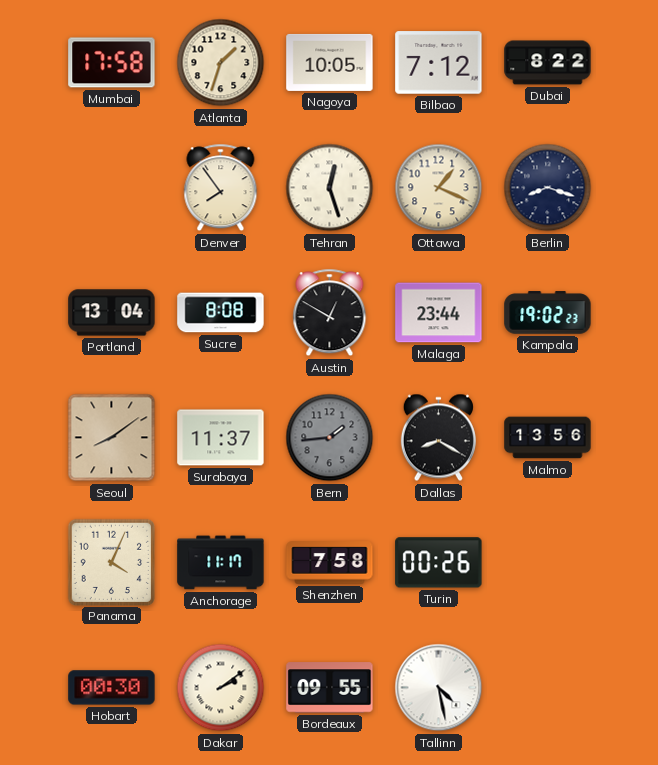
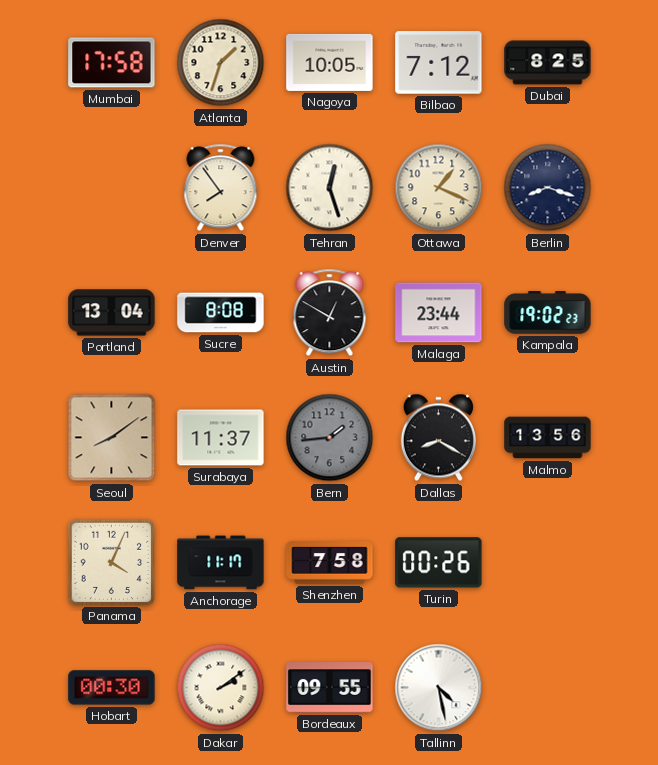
Dubai: 8:22 -> 8:25 (548, 63)
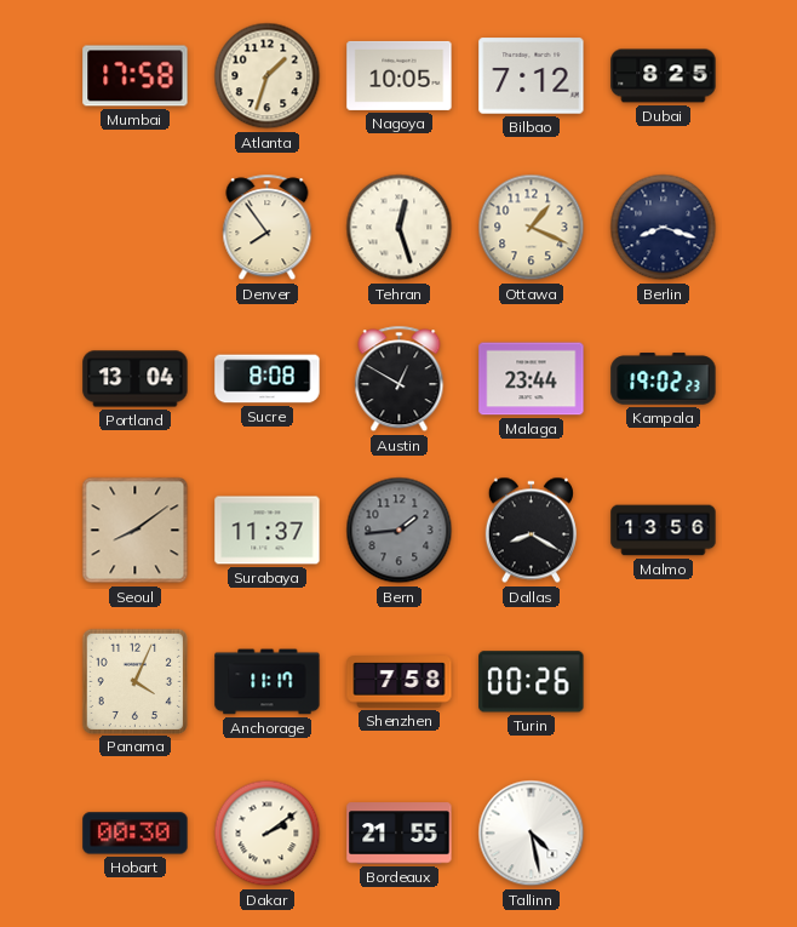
Bordeaux: 09:55 -> 21:55 (400, 834)
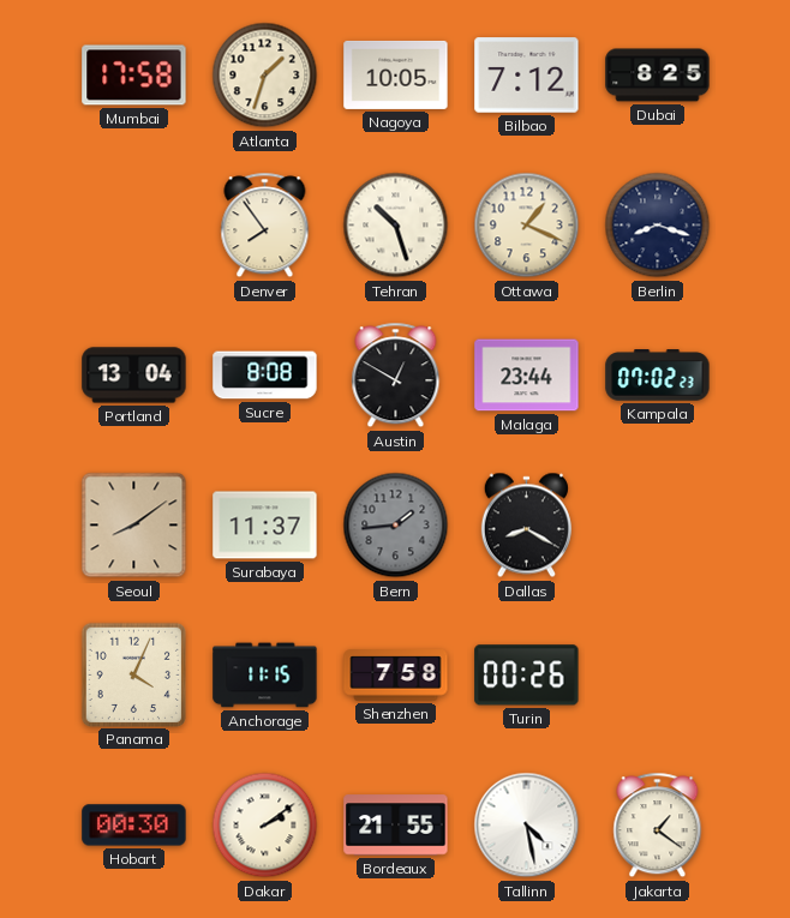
Tehran: 12:27 -> 10:27 (396, 226)
Kampala: 19:02 -> 07:02 (658, 376)
Malmo: 13:56 -> none (664, 531)
Anchorage: 11:17 -> 11:15 (265, 676)
Jakarta: none -> 1:21 (658, 826)
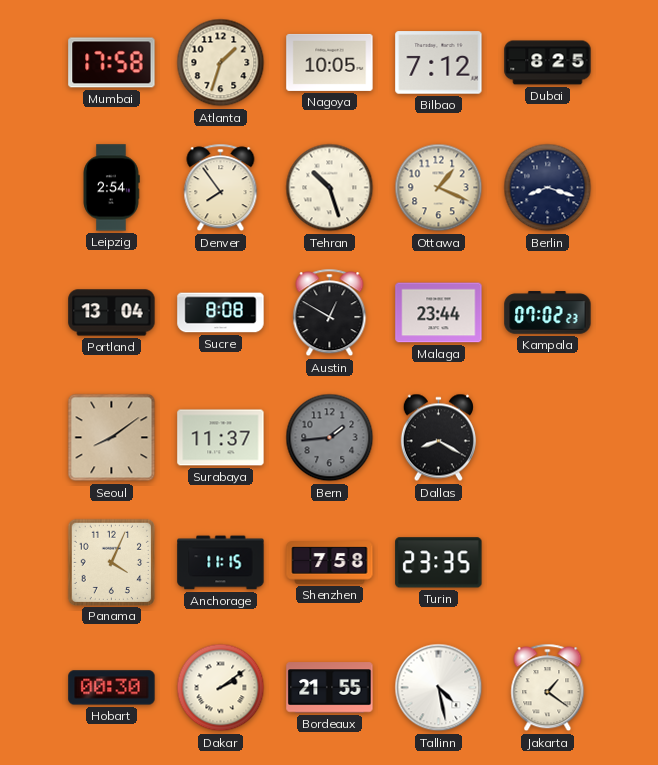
Leipzig: none -> 2:54 (111, 188)
Turin: 00:26 -> 23:35 (439, 563)
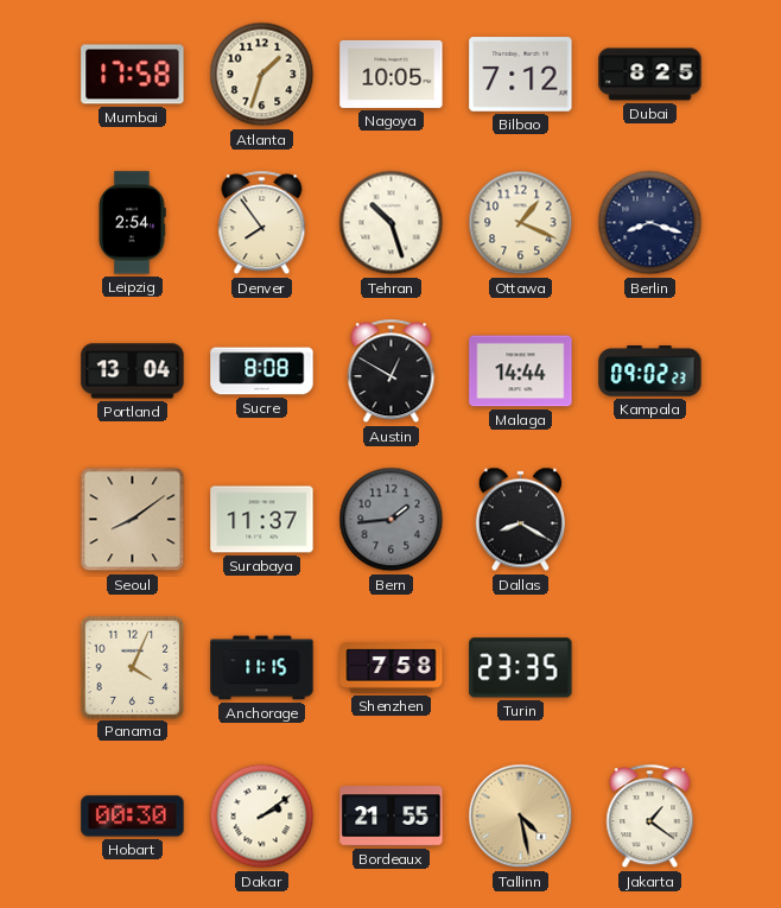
Malaga: 23:44 -> 14:44 (521, 372)
Kampala: 07:02 -> 09:02 (650, 372)
Tallinn dial: white -> champagne (521, 817)
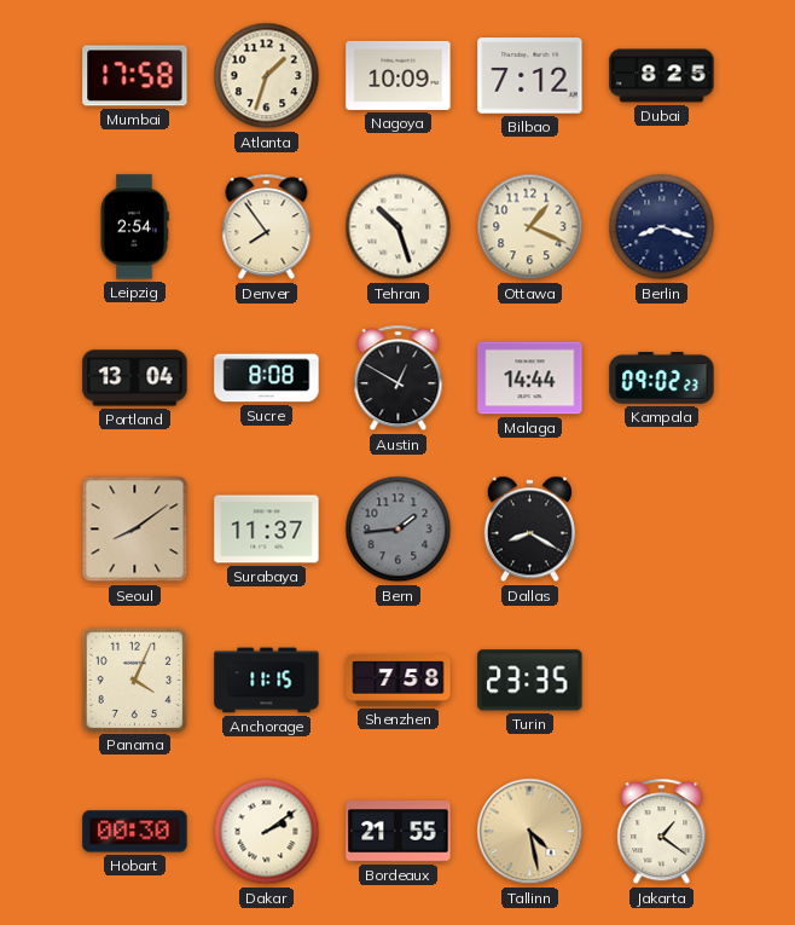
Nagoya: 10:05 -> 10:09 (399, 75)
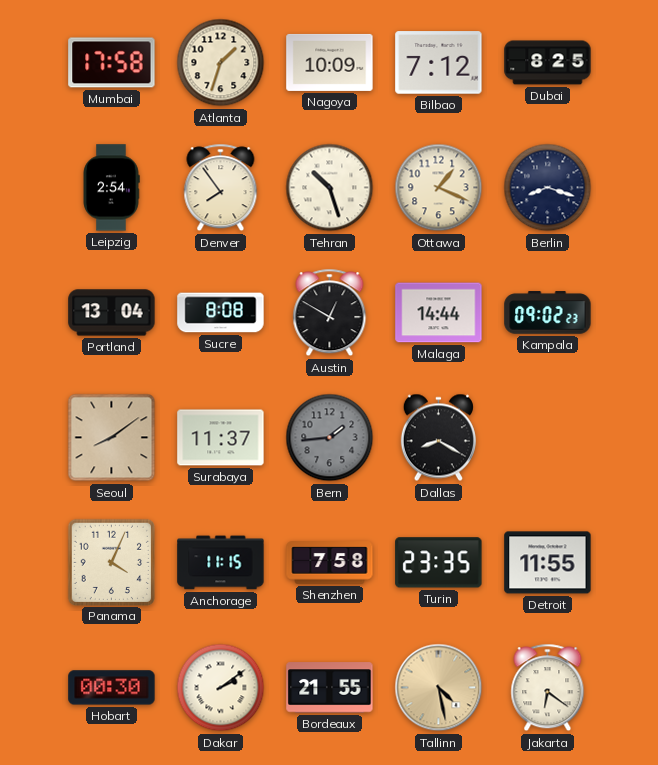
Detroit: none -> 11:55 (548, 563)
Jakarta: 1:21 -> 6:21 (548, 688)
